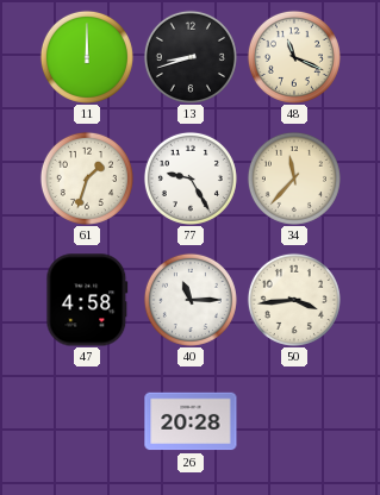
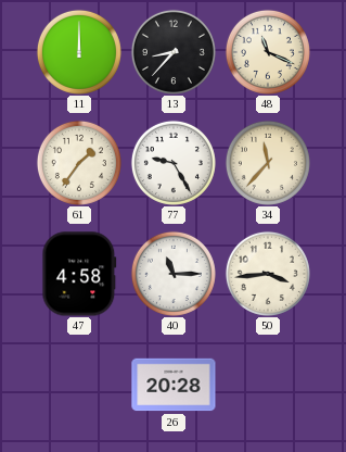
13: 8:42 -> 8:37 (174, 52)
61: 1:33 -> 1:36 (79, 163)
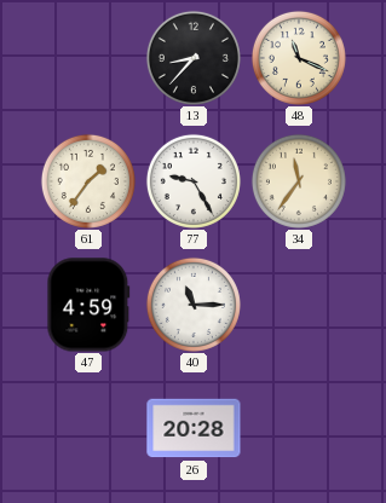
11: 12:00 -> none (79, 52)
34: 11:37 -> 11:36 (299, 181)
47: 4:58 -> 4:59 (88, 305)
50: 3:44 -> none (268, 274)
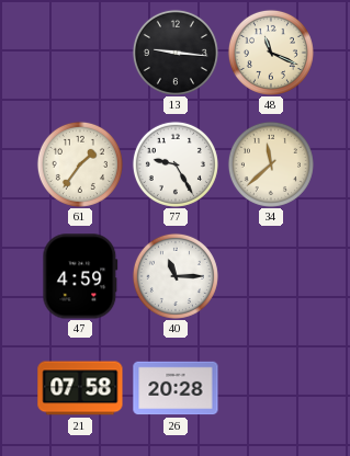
13: 8:37 -> 9:16 (176, 53)
34: 11:36 -> 11:38 (271, 164)
21: none -> 07:58 (80, 388)
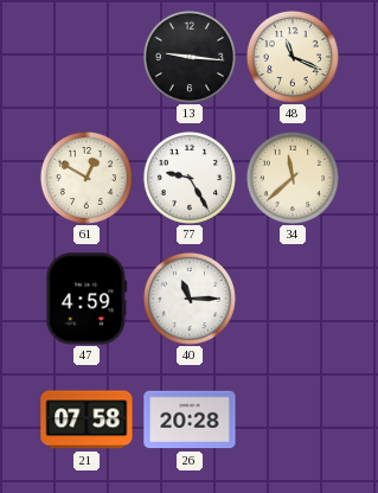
61: 1:36 -> 12:50 (87, 178)
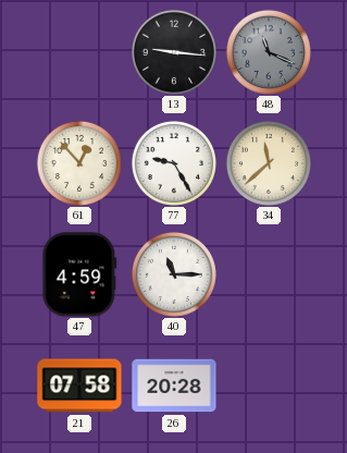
48 dial: cream -> grey (269, 52)
61: 12:50 -> 12:53 (79, 163)
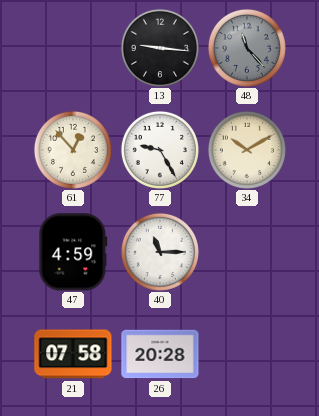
48: 11:19 -> 11:23 (247, 48)
34: 11:38 -> 10:10 (247, 150)
